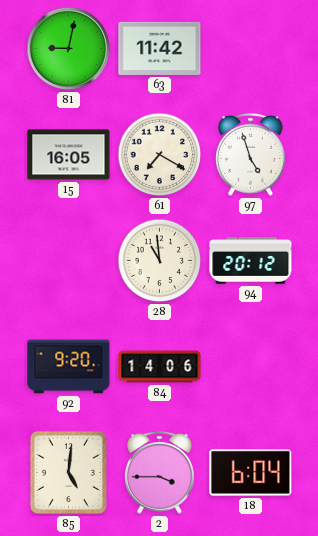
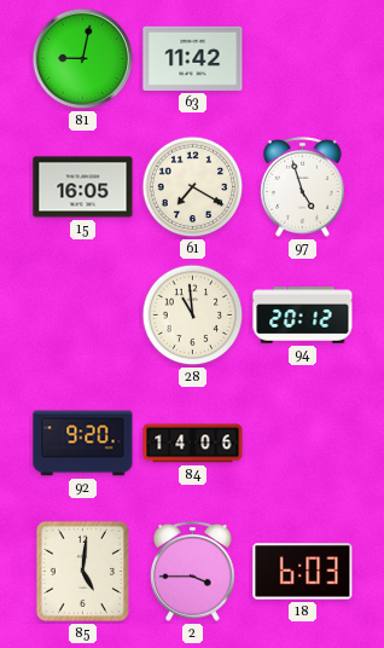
18: 6:04 -> 6:03 (303, 572)
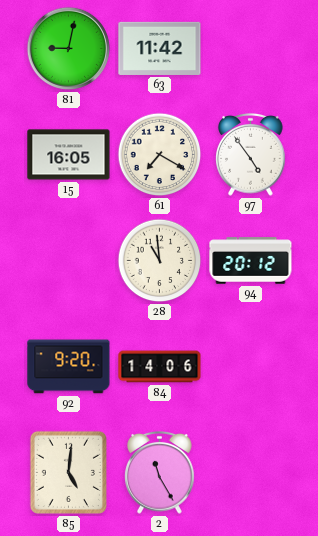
97: 4:57 -> 4:54 (251, 155)
2: 3:45 -> 11:25 (160, 473)
18: 6:03 -> none (303, 572)
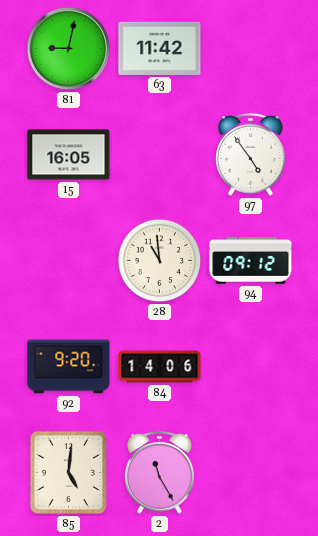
61: 7:20 -> none (160, 155)
94: 20:12 -> 09:12 (251, 261)
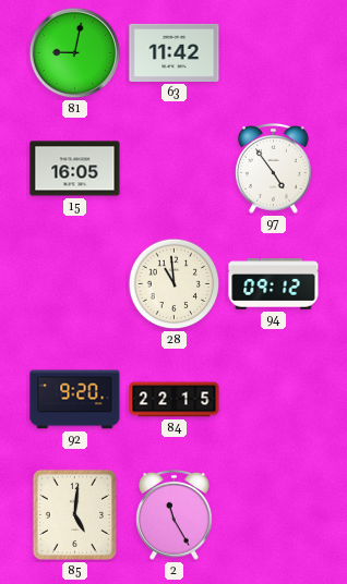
84: 14:06 -> 22:15 (175, 400)
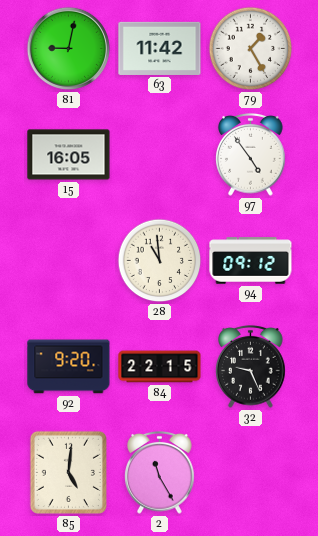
79: none -> 1:25 (251, 49)
32: none -> 9:26 (251, 367)
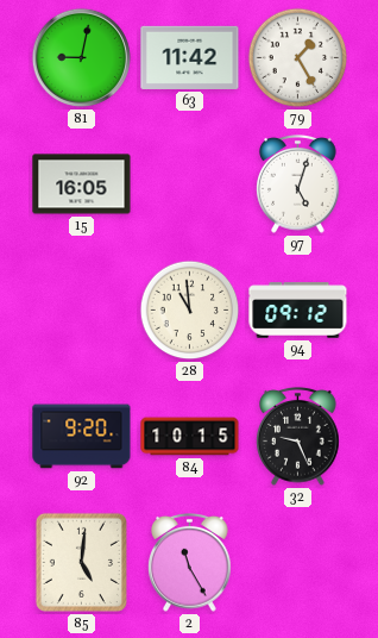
97: 4:54 -> 5:03 (298, 184)
84: 22:15 -> 10:15 (190, 437)
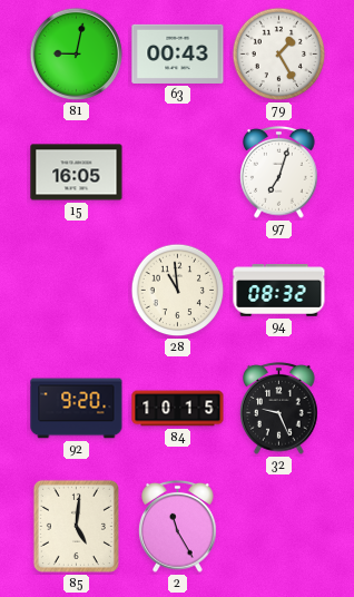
63: 11:42 -> 00:43 (178, 53)
97: 5:03 -> 7:03 (279, 173)
94: 09:12 -> 08:32 (279, 291)
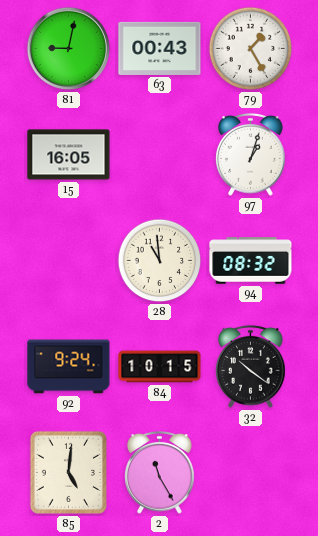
97: 7:03 -> 1:03 (251, 155)
92: 9:20 -> 9:24 (69, 367)
32: 9:26 -> 10:21 (251, 367)
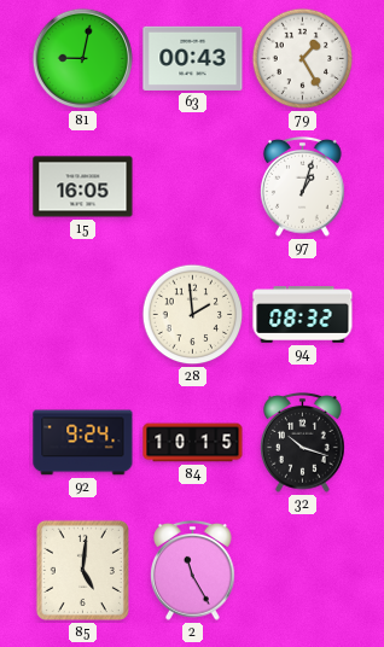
28: 10:59 -> 1:59 (193, 315)
32: 10:21 -> 10:18 (303, 443)
